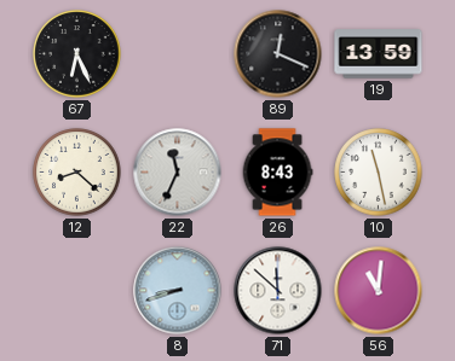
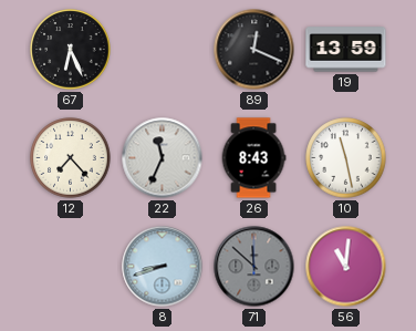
12: 8:22 -> 7:23 (71, 158)
71 dial: white -> grey (254, 267)
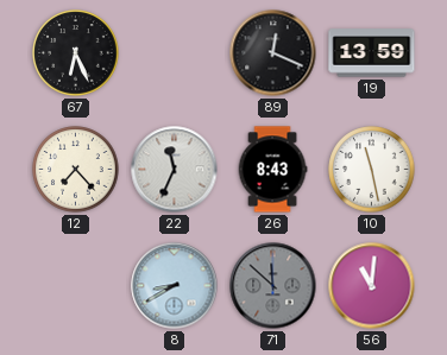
8: 8:42 -> 8:40 (175, 286)
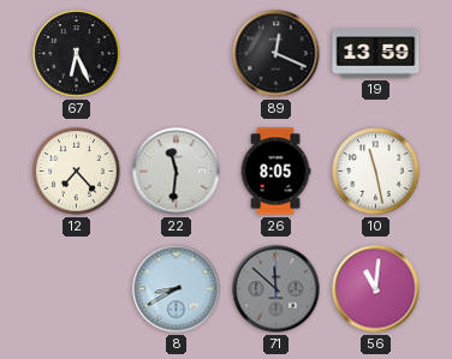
22: 11:34 -> 11:31 (177, 172)
26: 8:43 -> 8:05 (275, 172)
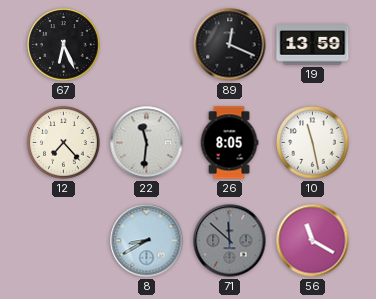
56: 11:01 -> 11:20 (313, 241)
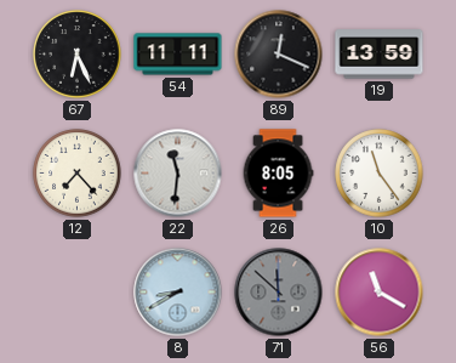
54: none -> 11:11 (178, 55)
10: 11:28 -> 11:24 (380, 174)
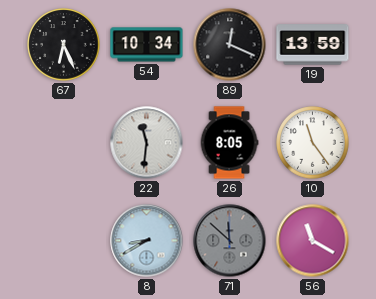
54: 11:11 -> 10:34 (147, 45)
12: 7:23 -> none (78, 174)
